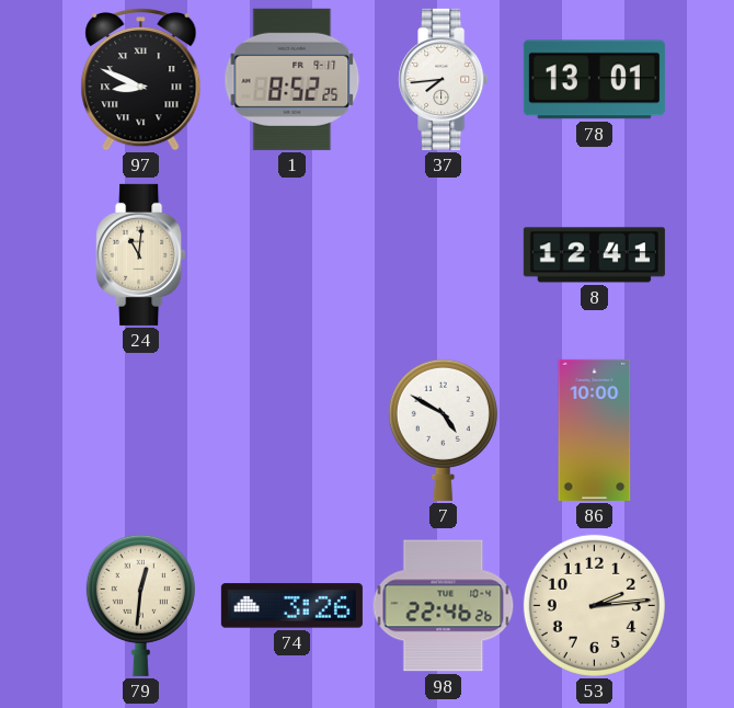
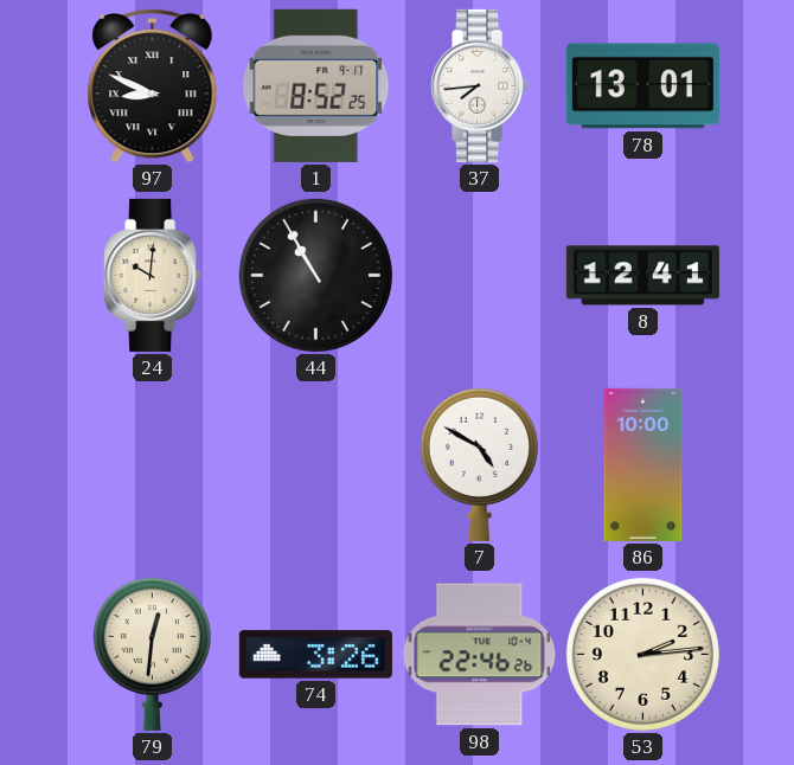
24: 11:01 -> 10:01 (153, 275)
44: none -> 10:55 (315, 275)
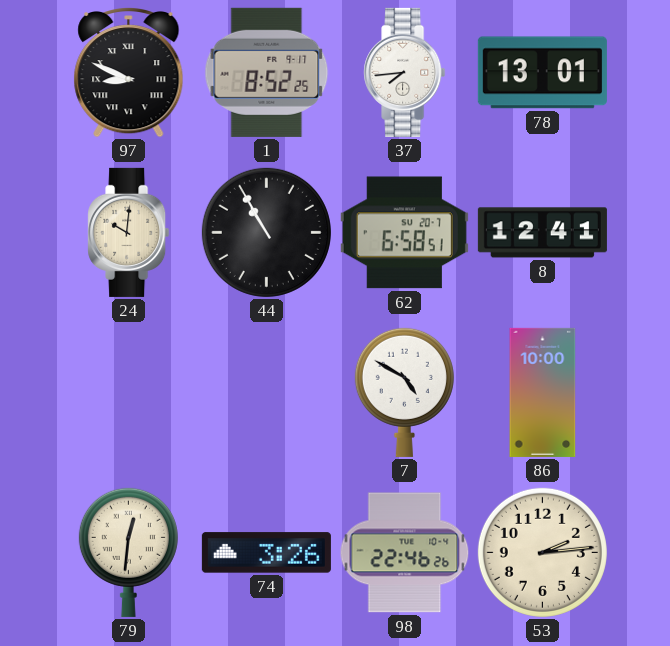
62: none -> 6:58 (404, 233)
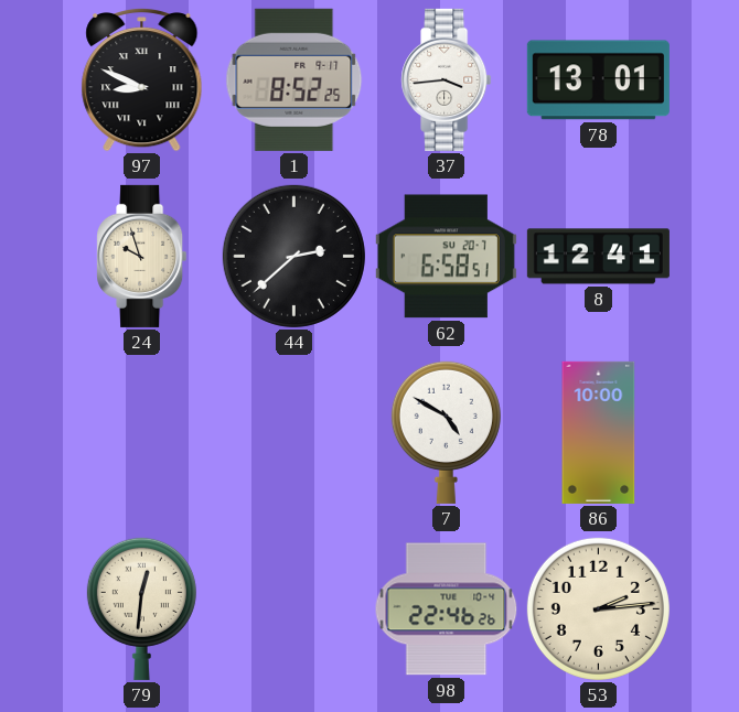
37: 7:44 -> 3:44 (447, 79)
24: 10:01 -> 9:57 (142, 256)
44: 10:55 -> 2:38 (293, 256)
74: 3:26 -> none (266, 553)
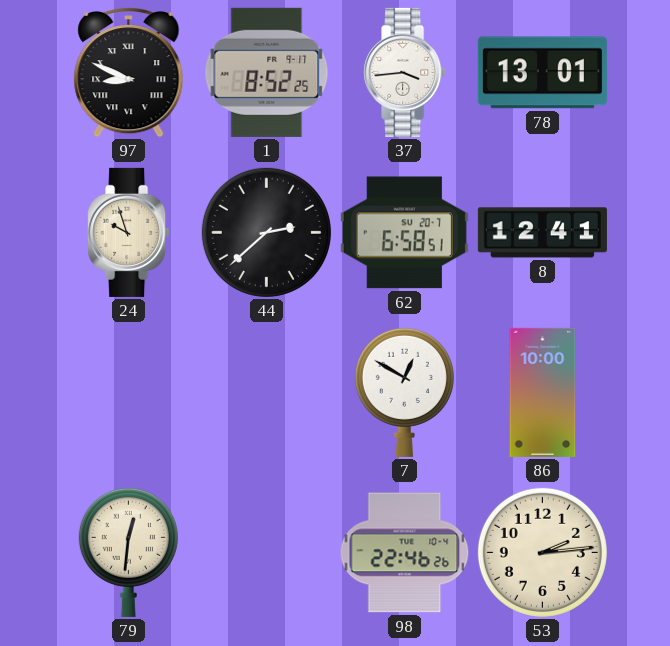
7: 4:50 -> 12:50 (404, 392)
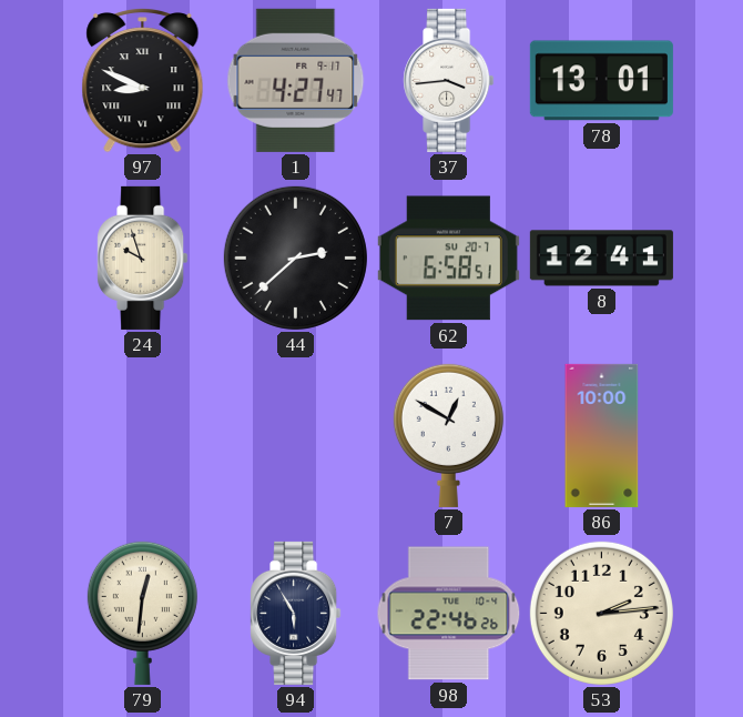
1: 8:52 -> 4:27 (296, 80)
94: none -> 5:55 (296, 613)
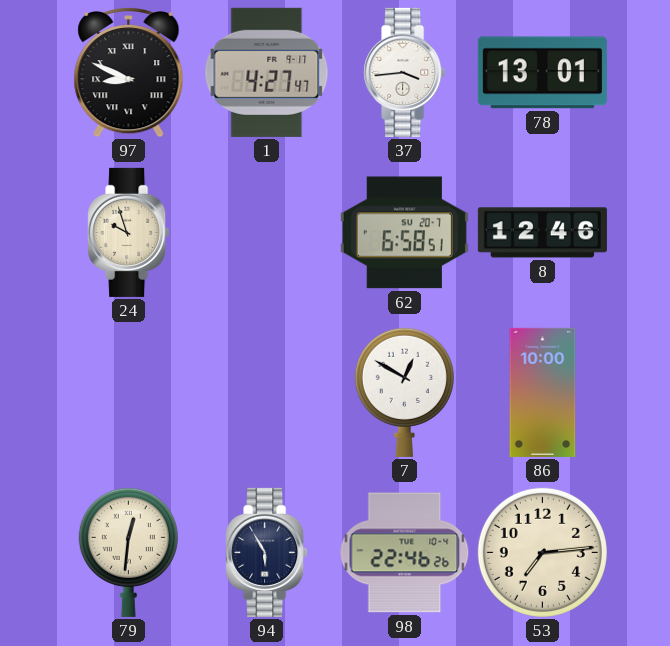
44: 2:38 -> none (295, 257)
8: 12:41 -> 12:46 (542, 233)
53: 2:14 -> 7:14 (542, 552)
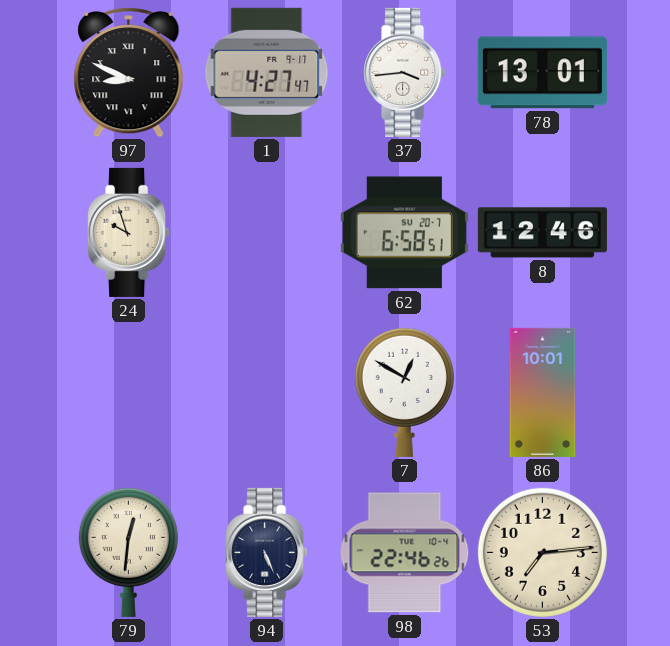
86: 10:00 -> 10:01 (543, 392)
94: 5:55 -> 5:26 (267, 552)
